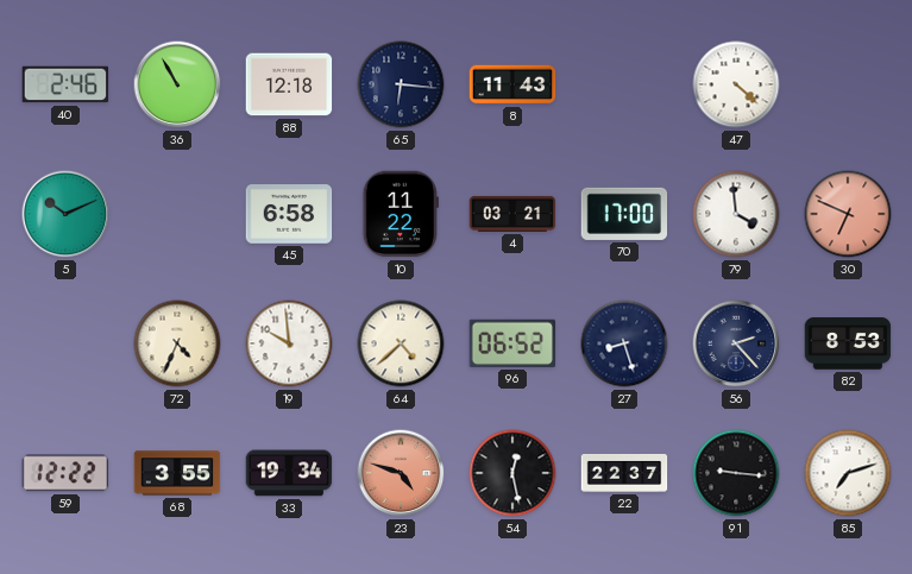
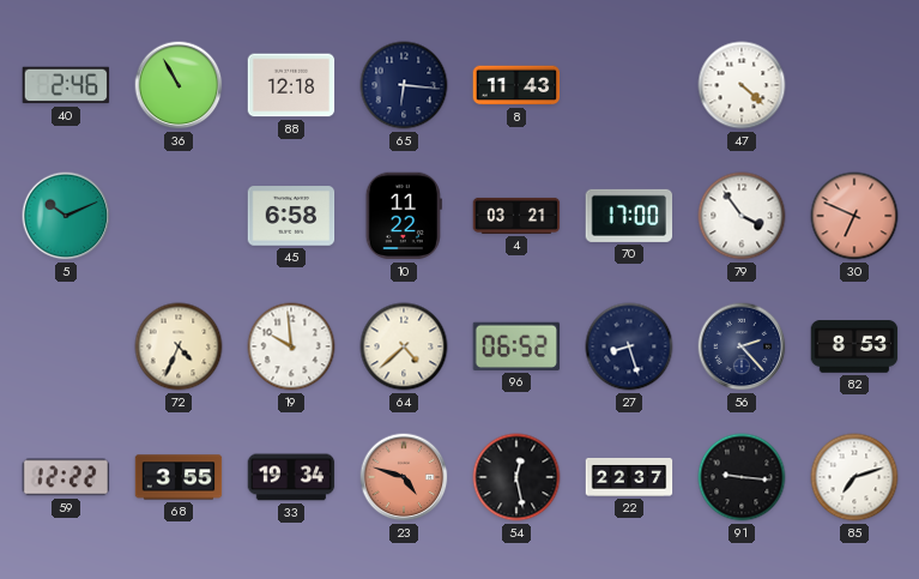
79: 3:59 -> 3:54 (742, 216)
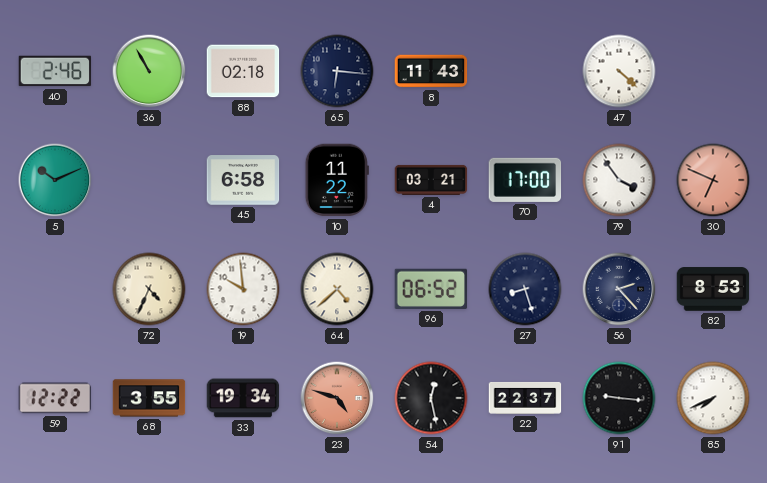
88: 12:18 -> 02:18 (243, 71)
85: 7:12 -> 7:41 (713, 398)
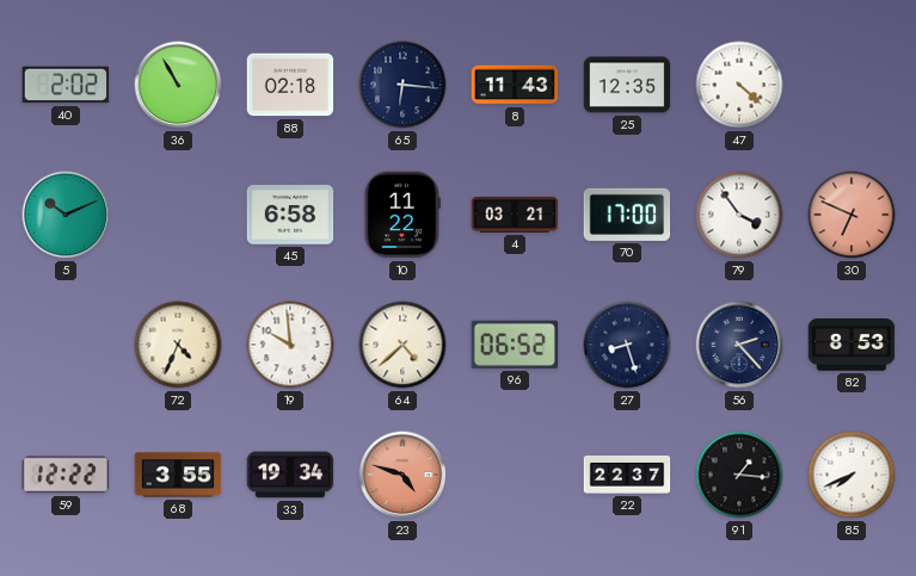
40: 2:46 -> 2:02 (66, 85)
25: none -> 12:35 (627, 85)
54: 12:28 -> none (431, 398)
91: 9:16 -> 1:16 (739, 475)
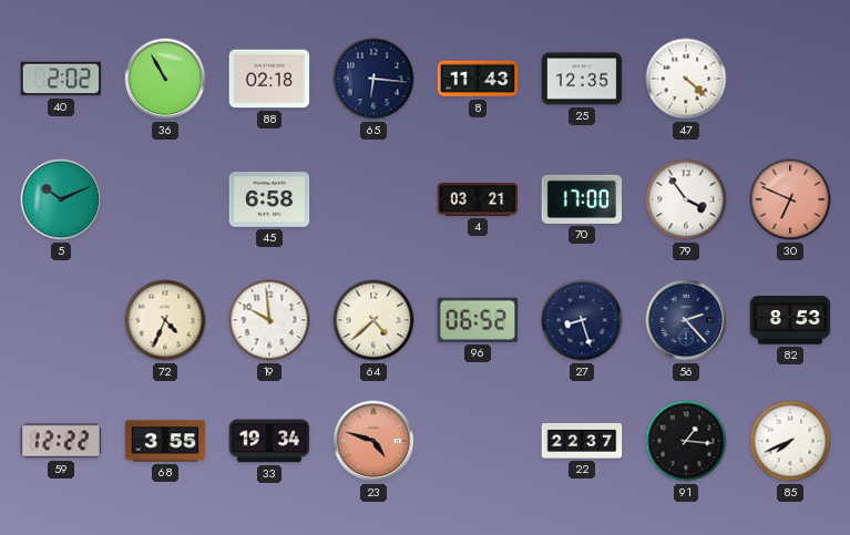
10: 11:22 -> none (402, 215)
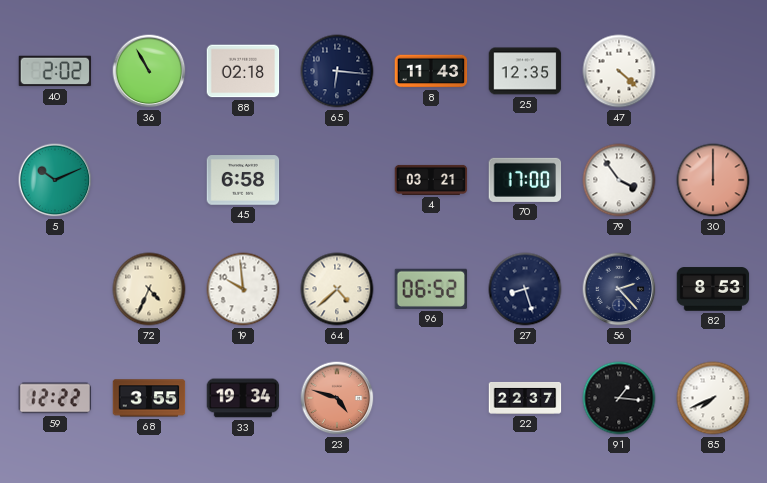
30: 6:49 -> 12:00 (713, 180)
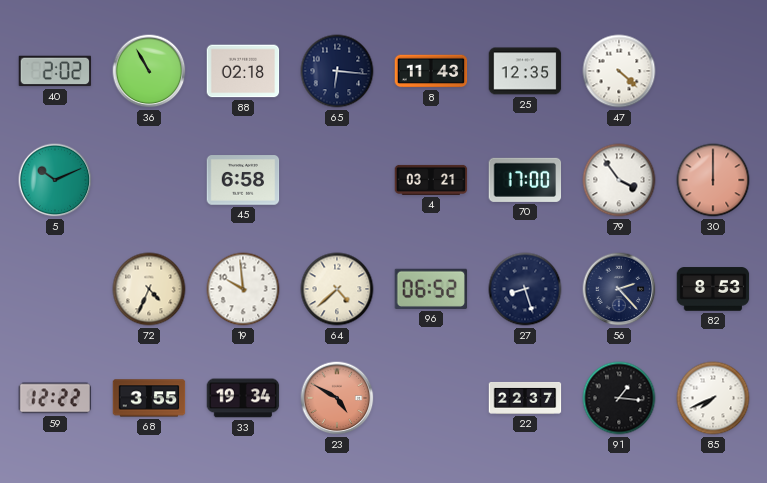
23: 4:48 -> 4:50 (337, 398)
